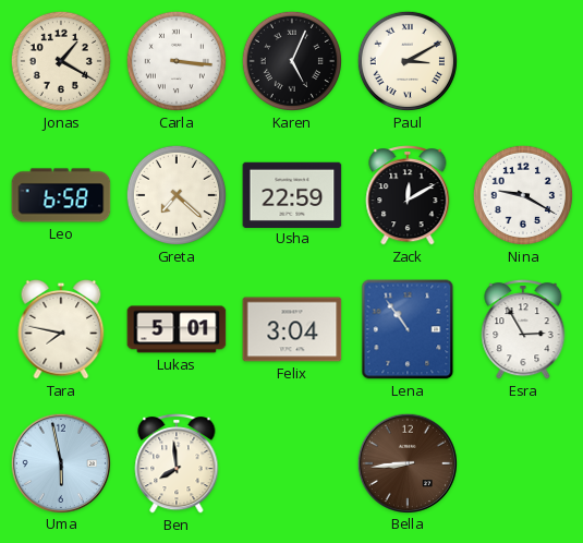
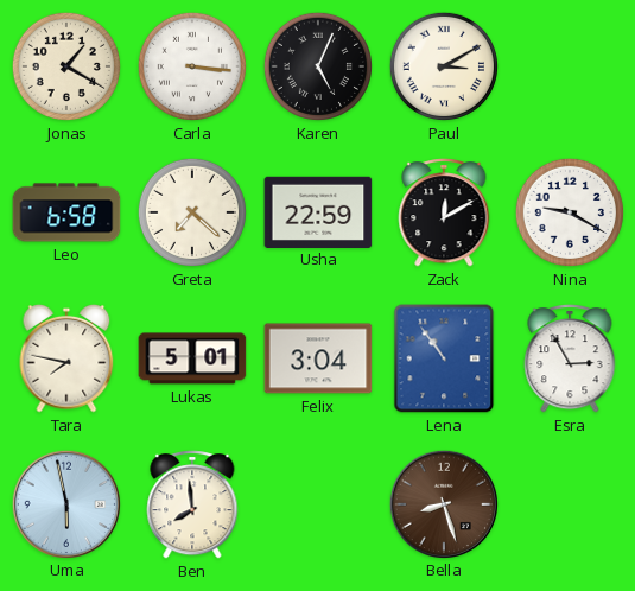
Bella: 8:44 -> 8:27 (443, 503)
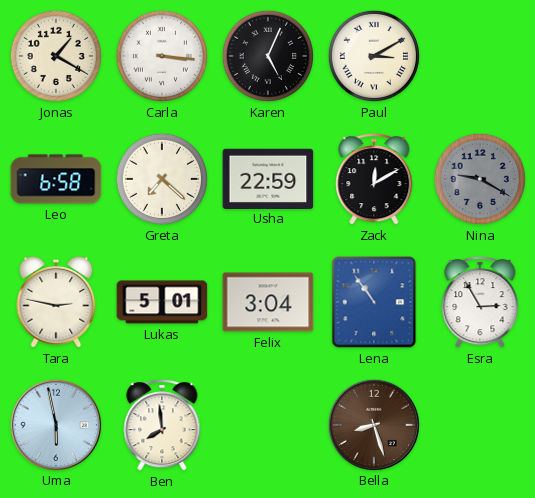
Nina dial: white -> grey (480, 179)
Tara: 7:47 -> 2:47 (56, 302)
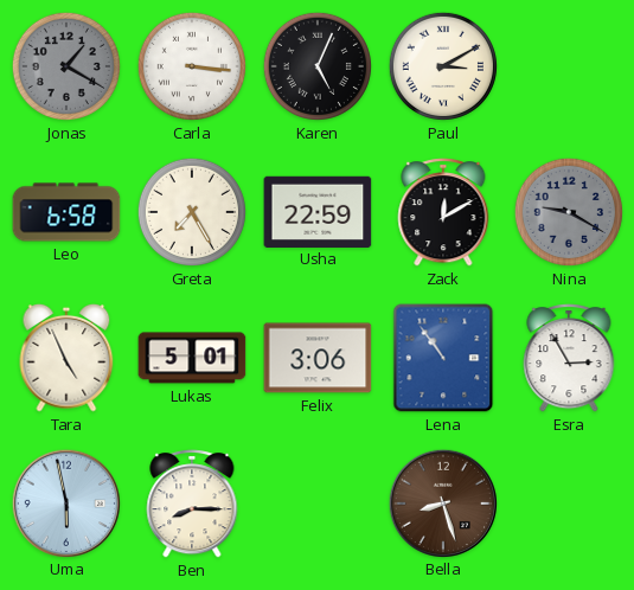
Jonas dial: cream -> grey (66, 66)
Greta: 7:22 -> 7:25 (192, 212)
Tara: 2:47 -> 4:56 (66, 358)
Felix: 3:04 -> 3:06 (318, 358)
Ben: 7:59 -> 8:15 (192, 504)
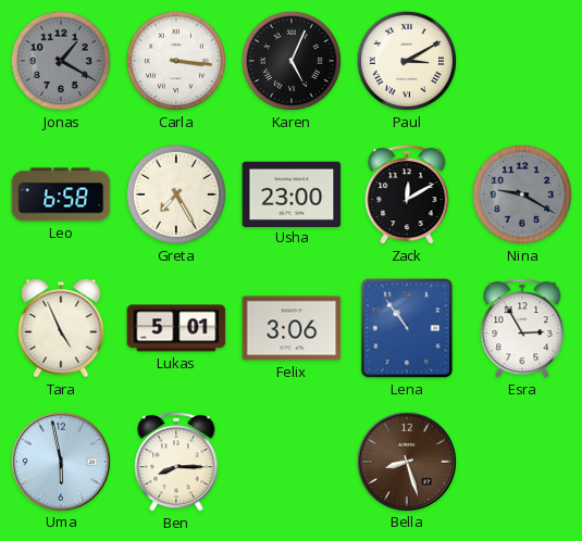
Usha: 22:59 -> 23:00 (292, 193)
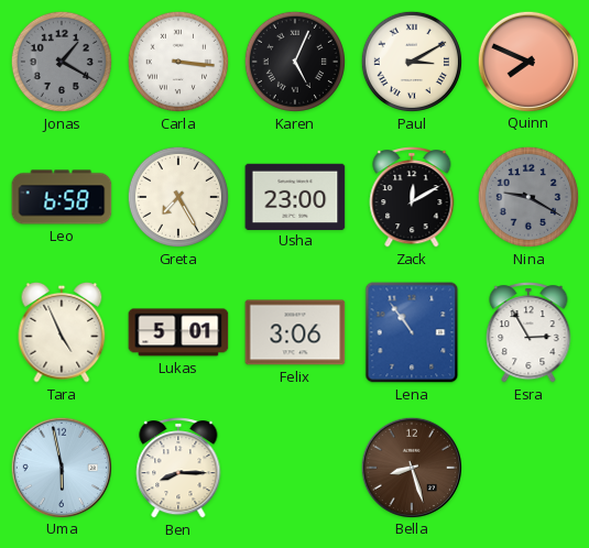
Quinn: none -> 7:49 (527, 61)
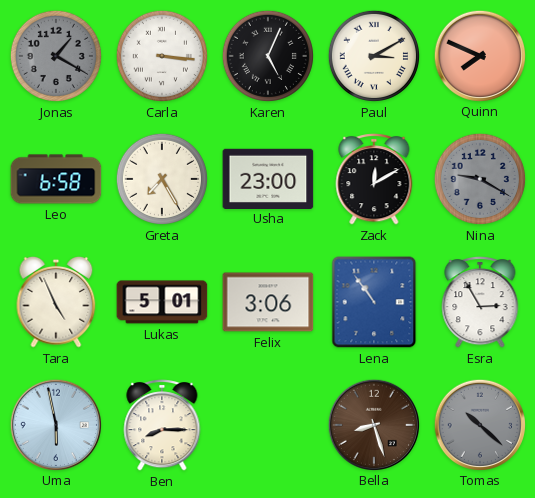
Tomas: none -> 10:22 (479, 424)
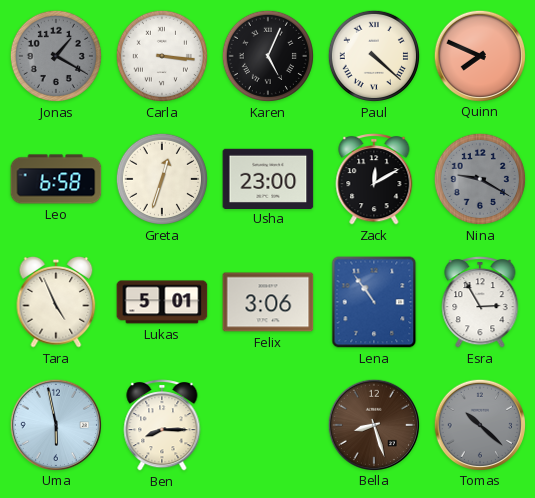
Paul: 3:10 -> 4:22 (374, 56)
Greta: 7:25 -> 12:33 (162, 179)
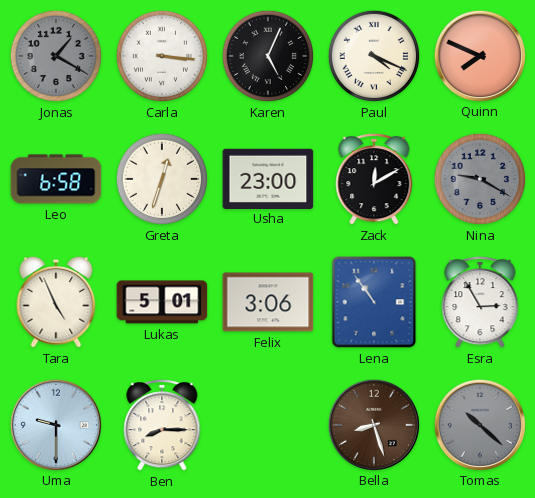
Paul: 4:22 -> 4:19 (374, 56)
Uma: 5:58 -> 9:30 (55, 424)
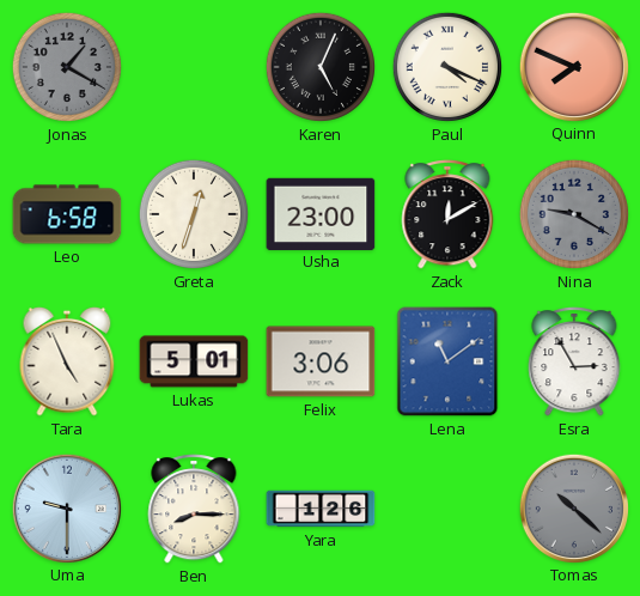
Carla: 3:16 -> none (162, 56)
Lena: 10:54 -> 11:09 (447, 361)
Yara: none -> 1:26 (321, 509)
Bella: 8:27 -> none (373, 424)
